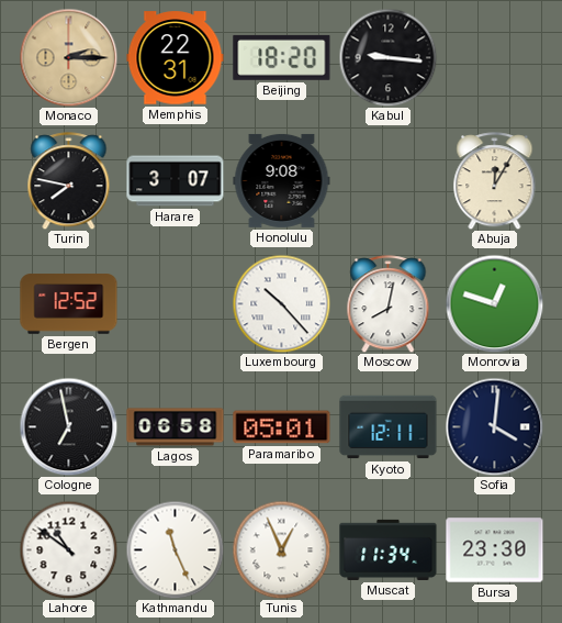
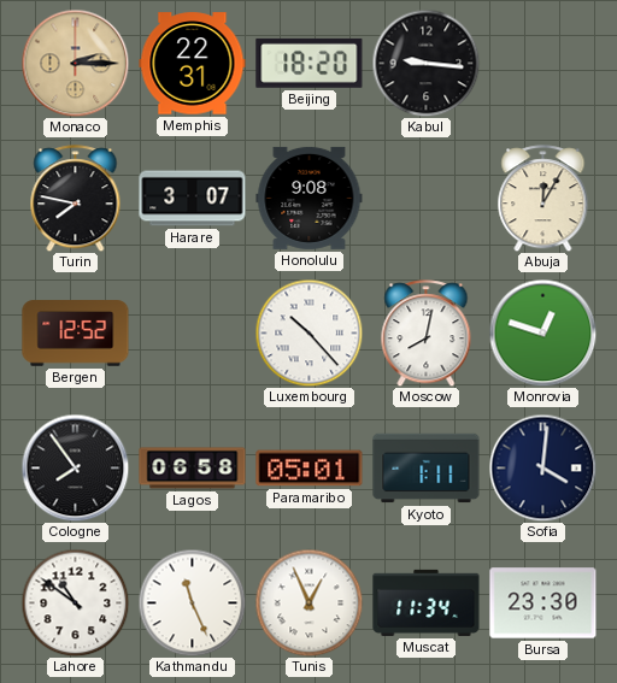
Cologne: 6:58 -> 7:54 (75, 467)
Kyoto: 12:11 -> 1:11 (427, 469)
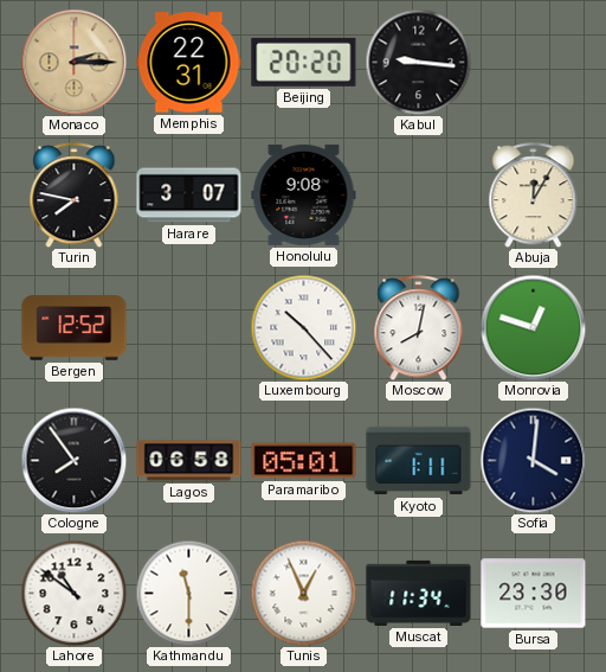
Beijing: 18:20 -> 20:20 (304, 62)
Kathmandu: 11:26 -> 11:30 (188, 593)
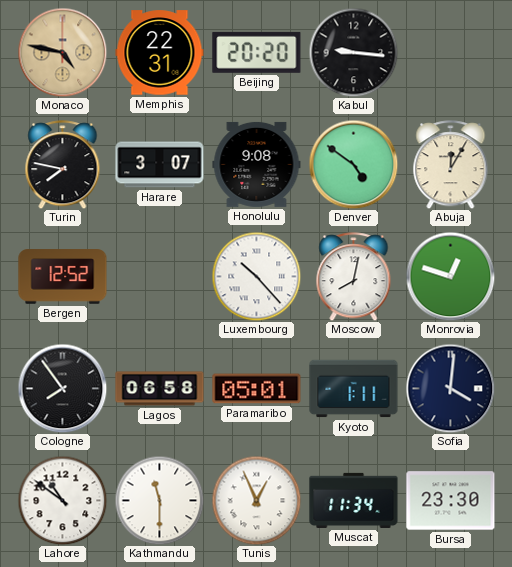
Monaco: 2:15 -> 4:47 (62, 52)
Denver: none -> 4:51 (353, 164)
